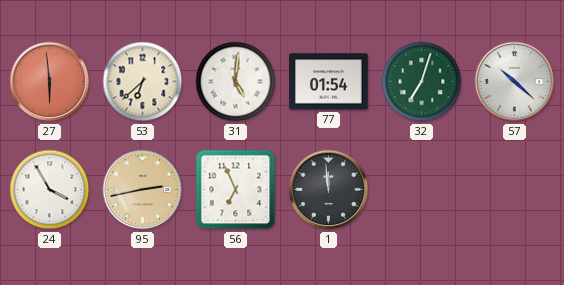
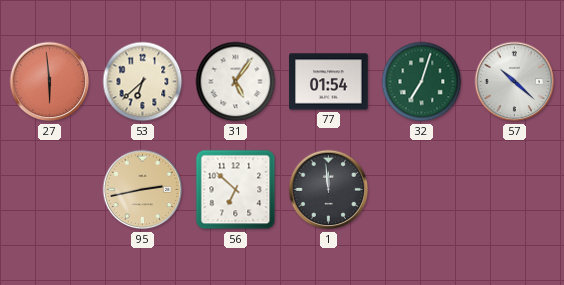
31: 5:01 -> 5:06 (236, 82)
24: 3:55 -> none (50, 190)
56: 6:56 -> 6:52 (236, 190)
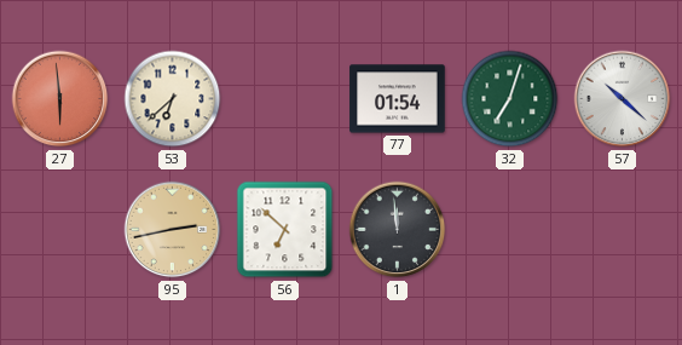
31: 5:06 -> none (236, 82)
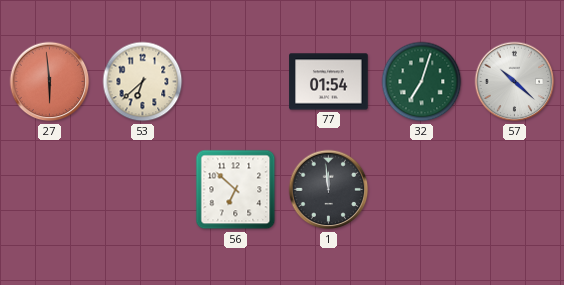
95: 2:43 -> none (173, 230)
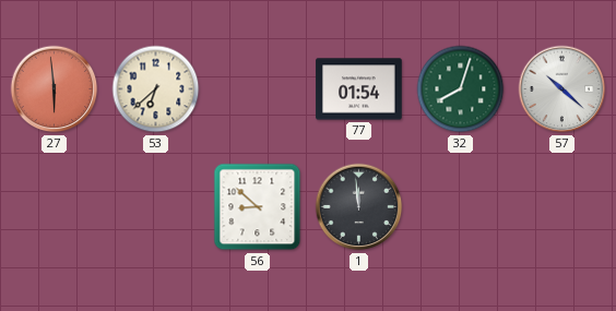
32: 7:03 -> 8:03 (461, 89)
56: 6:52 -> 8:52 (258, 207)
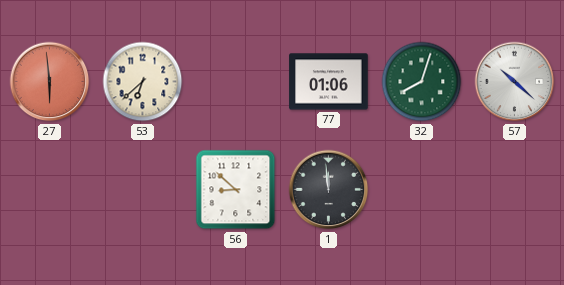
77: 01:54 -> 01:06 (329, 82)
